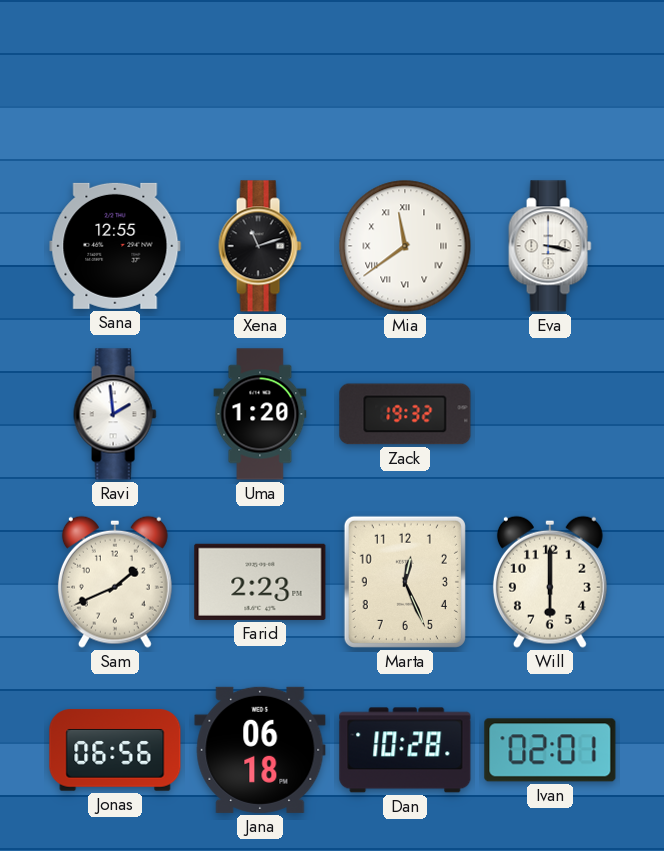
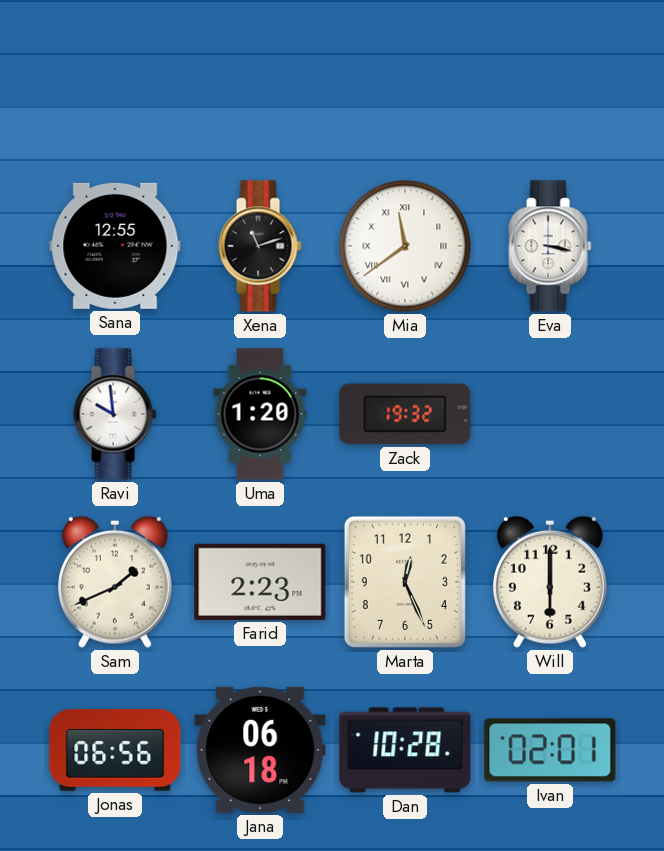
Ravi: 1:59 -> 9:59 (115, 414)
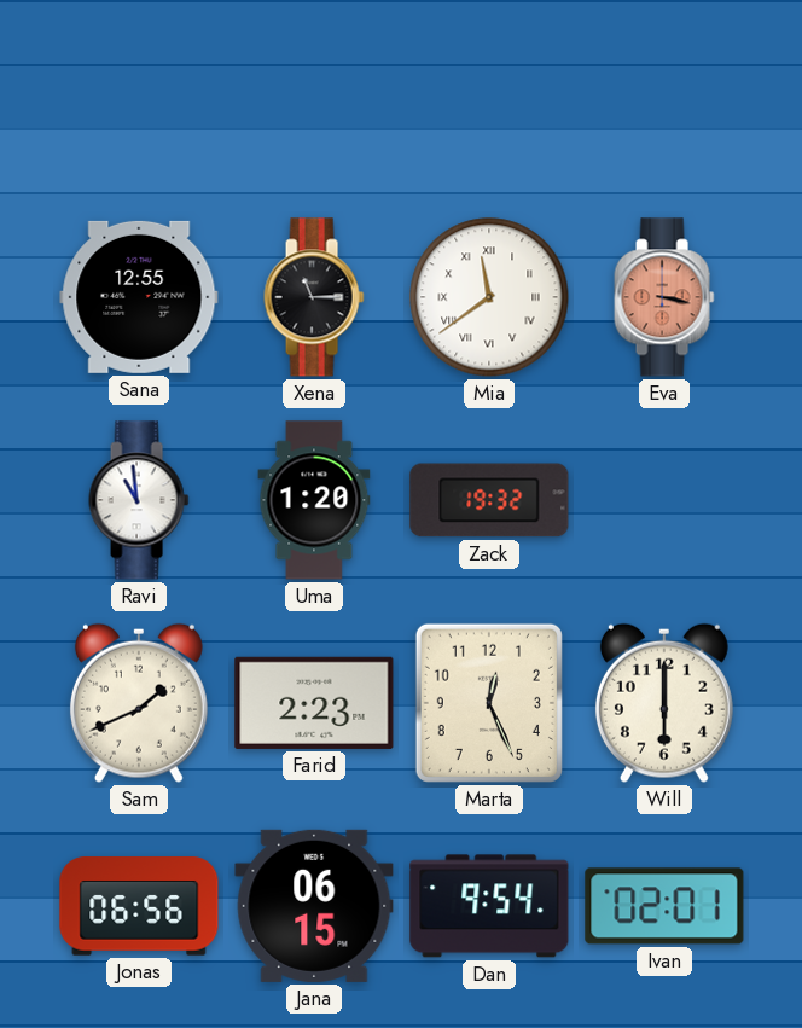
Xena: 11:12 -> 11:15 (314, 297)
Eva dial: white -> salmon (664, 297)
Ravi: 9:59 -> 10:59 (139, 500)
Jana: 06:18 -> 06:15 (314, 906)
Dan: 10:28 -> 9:54 (489, 906)
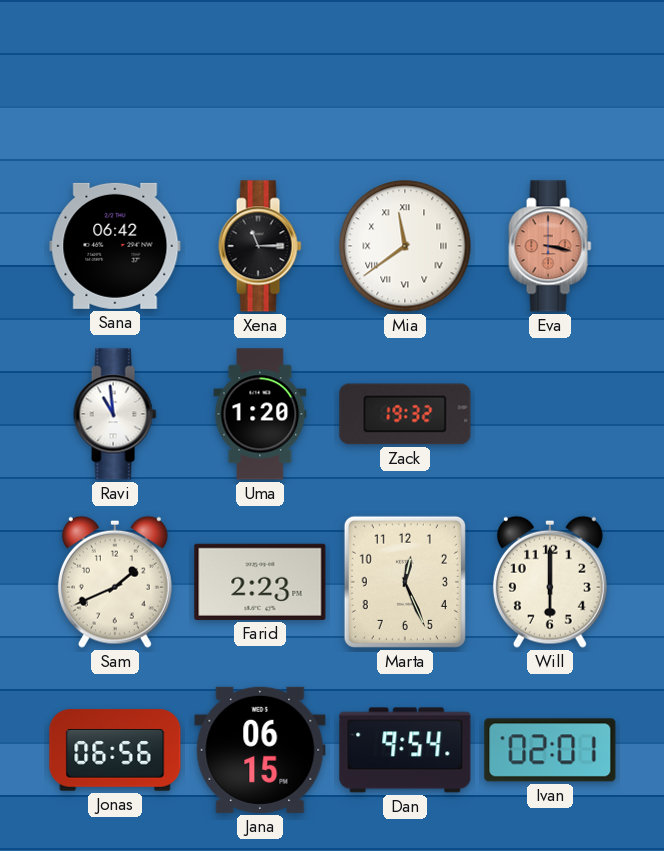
Sana: 12:55 -> 06:42 (115, 246)
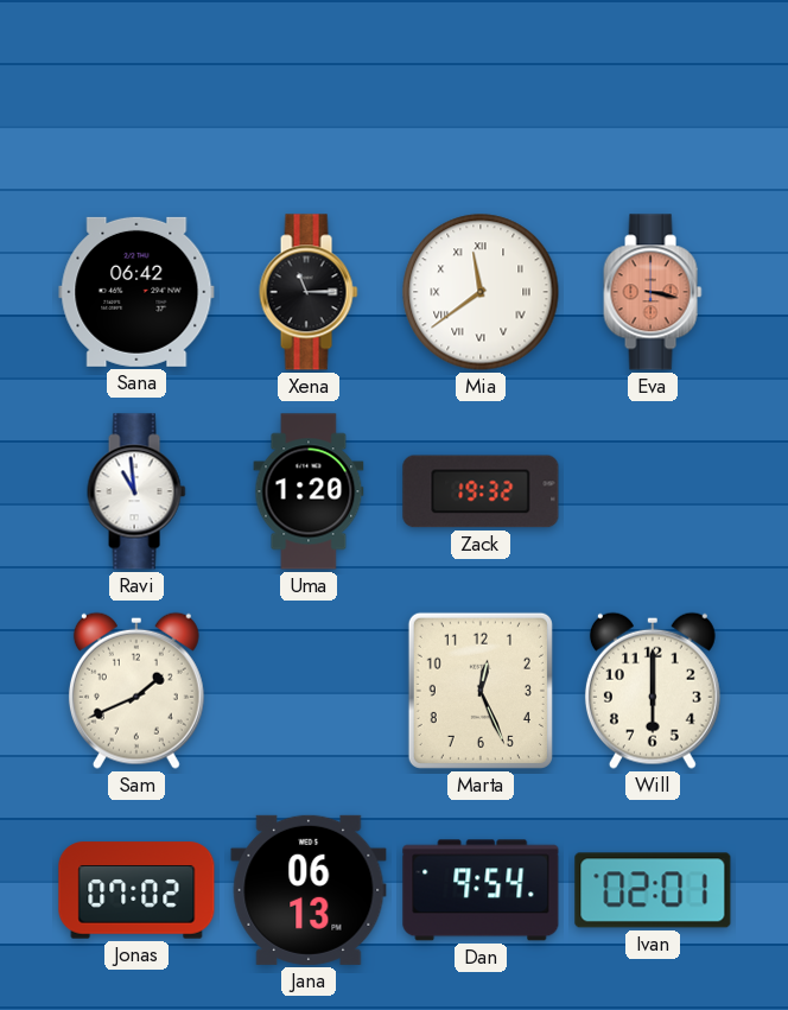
Farid: 2:23 -> none (260, 582)
Jonas: 06:56 -> 07:02 (136, 890)
Jana: 06:15 -> 06:13 (309, 890)
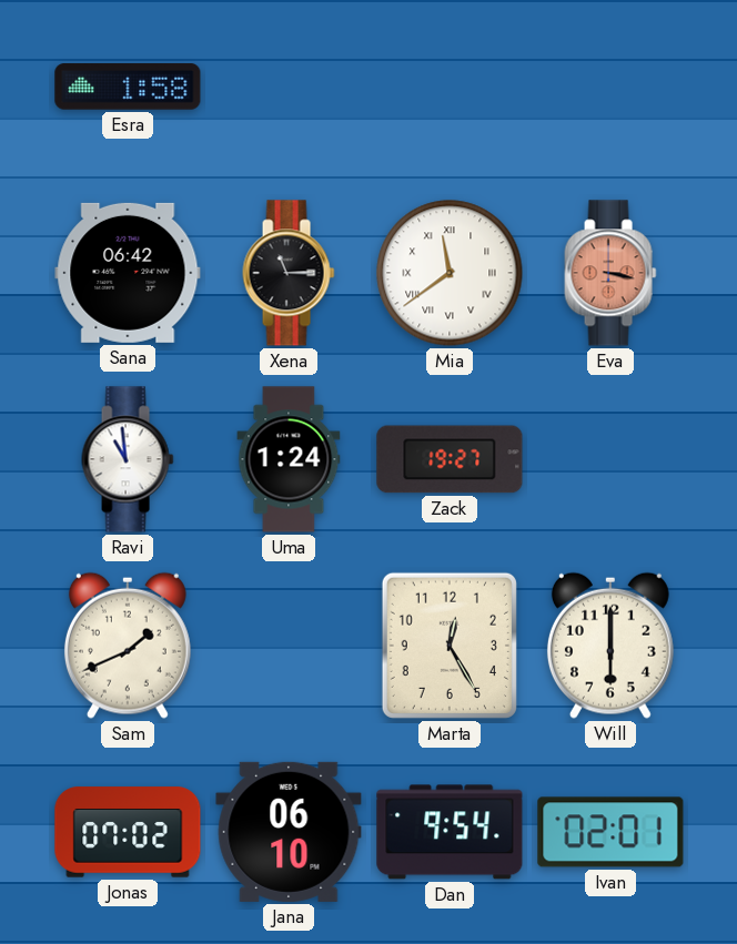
Esra: none -> 1:58 (128, 87)
Uma: 1:20 -> 1:24 (289, 459)
Zack: 19:32 -> 19:27 (450, 459)
Marta: 12:26 -> 12:25 (450, 646)
Jana: 06:13 -> 06:10 (289, 832)
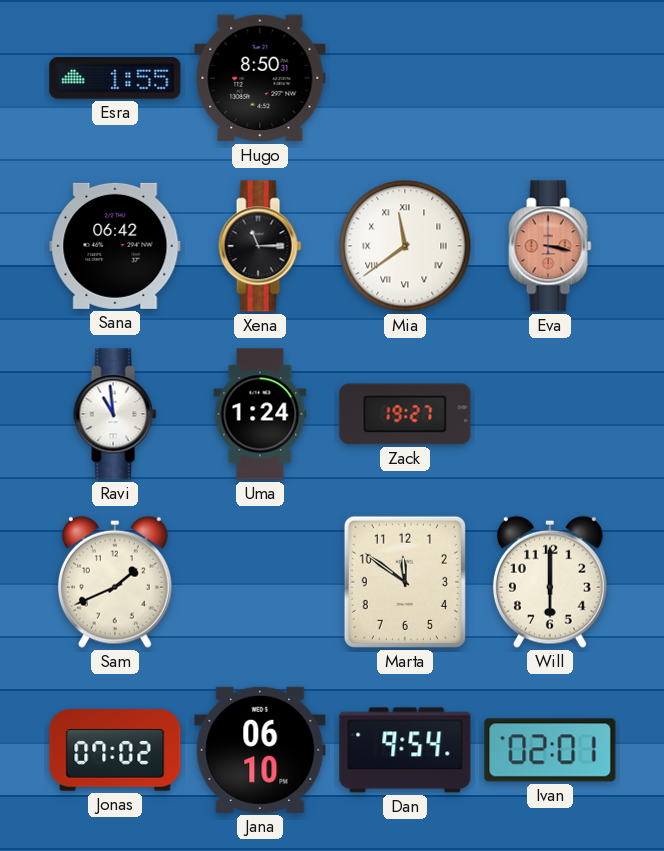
Esra: 1:58 -> 1:55 (115, 78)
Hugo: none -> 8:50 (260, 78)
Marta: 12:25 -> 11:51 (405, 582)
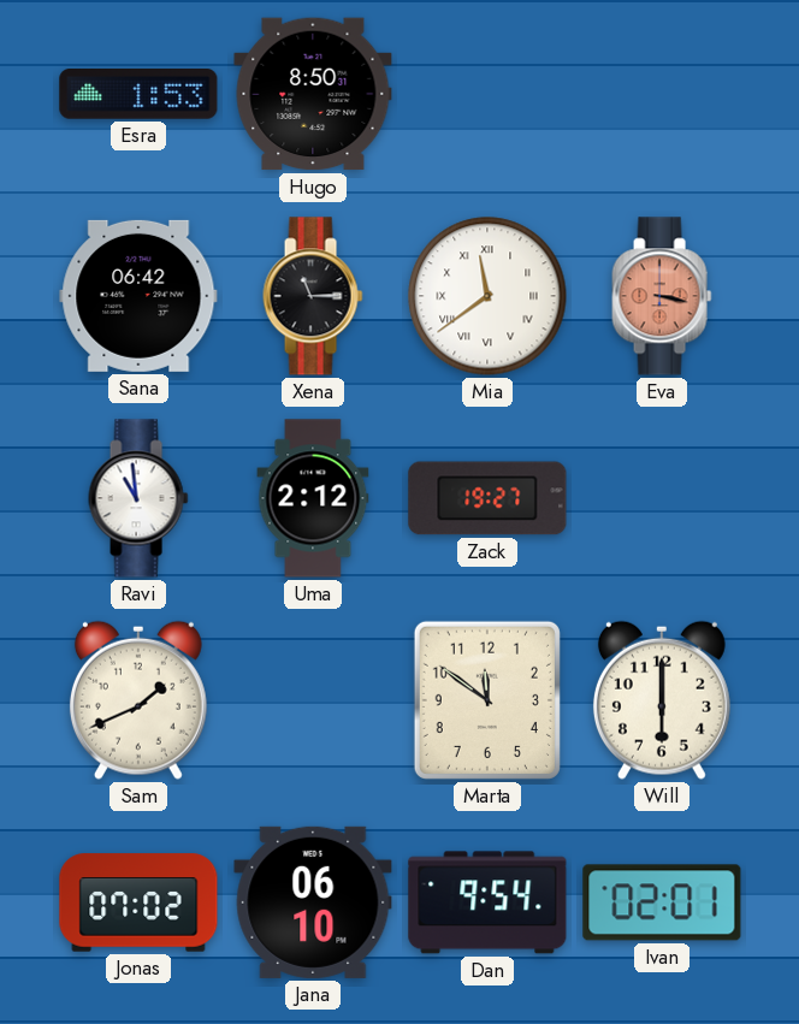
Esra: 1:55 -> 1:53 (138, 94)
Uma: 1:24 -> 2:12 (313, 498)
